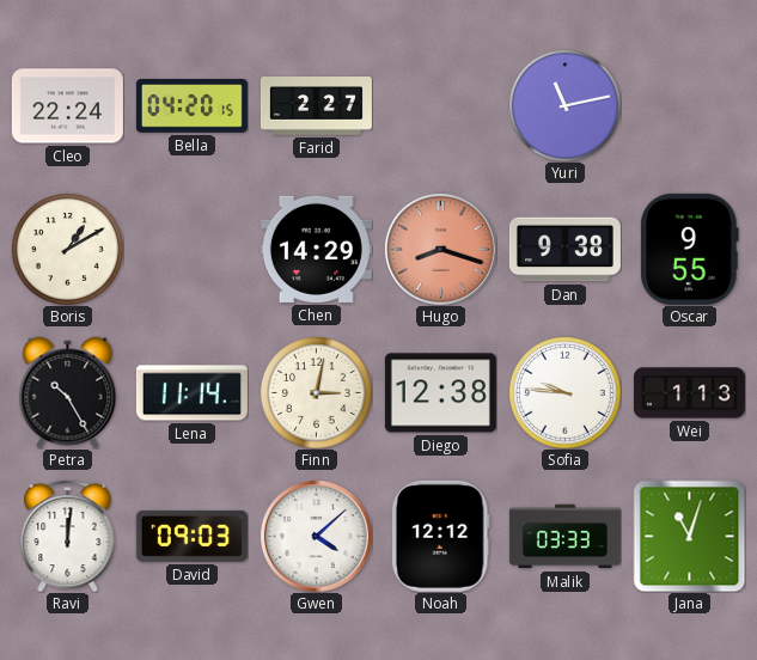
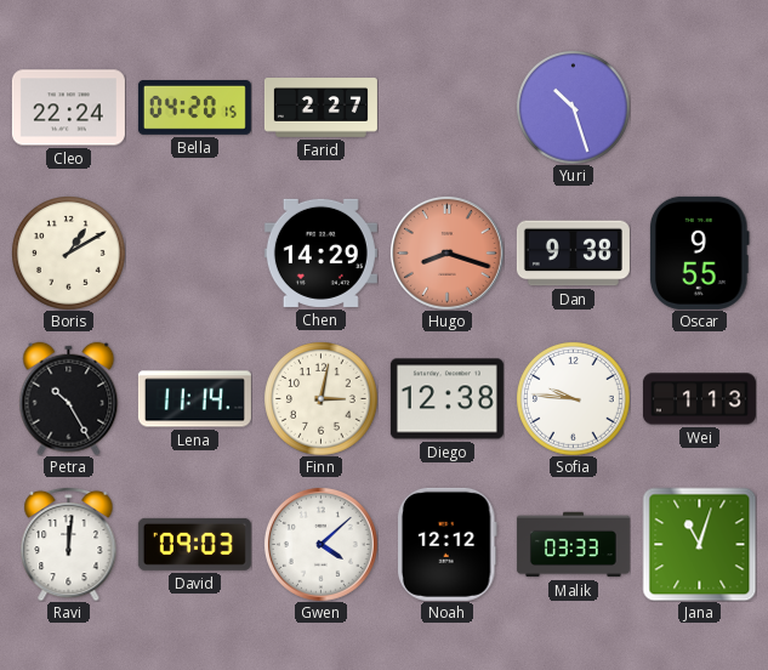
Yuri: 11:13 -> 10:27 (574, 108)
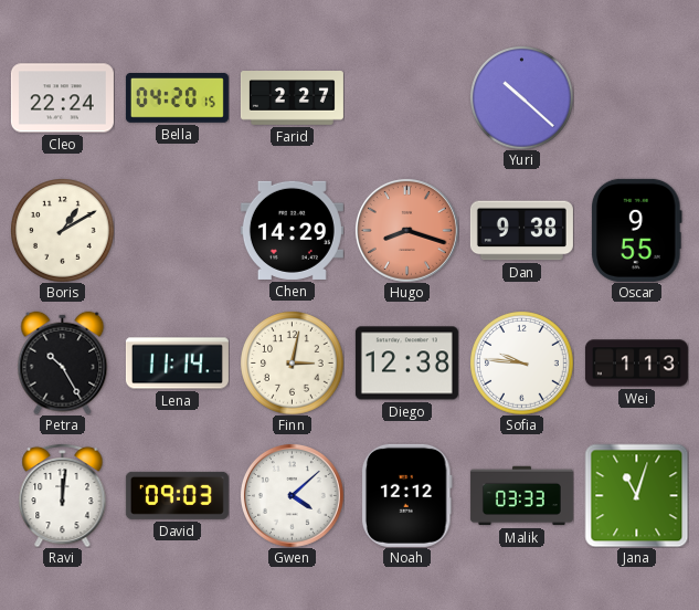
Yuri: 10:27 -> 10:22 (522, 98)
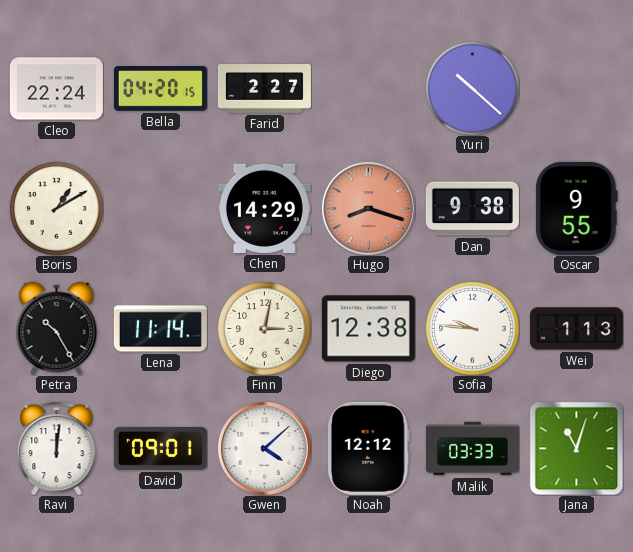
David: 09:03 -> 09:01 (160, 448)
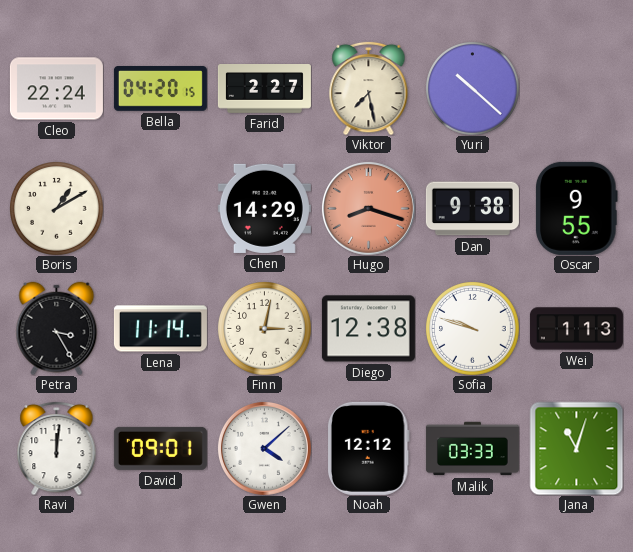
Viktor: none -> 7:28 (369, 88)
Petra: 10:25 -> 3:25 (57, 328)
Sofia: 9:46 -> 9:48 (473, 329)
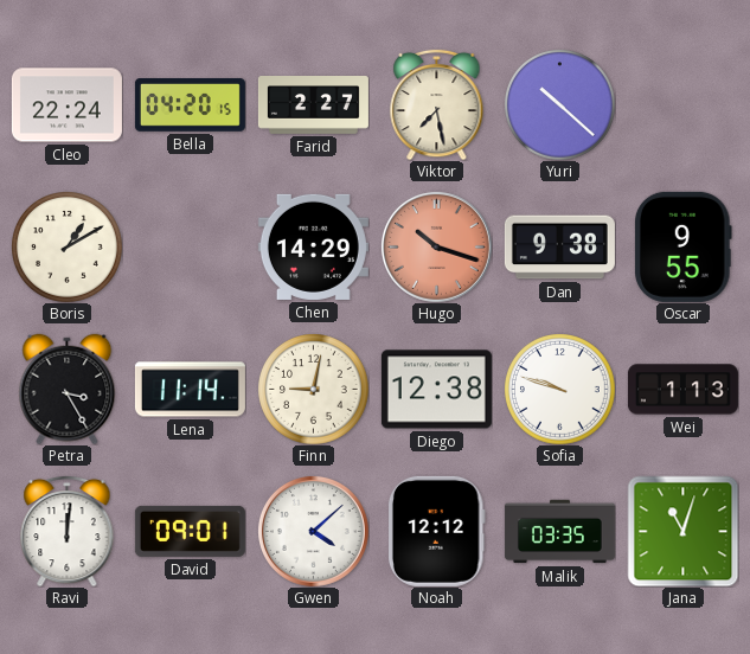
Hugo: 8:18 -> 10:18 (436, 246)
Finn: 3:02 -> 9:02 (314, 390)
Malik: 03:33 -> 03:35 (559, 532)
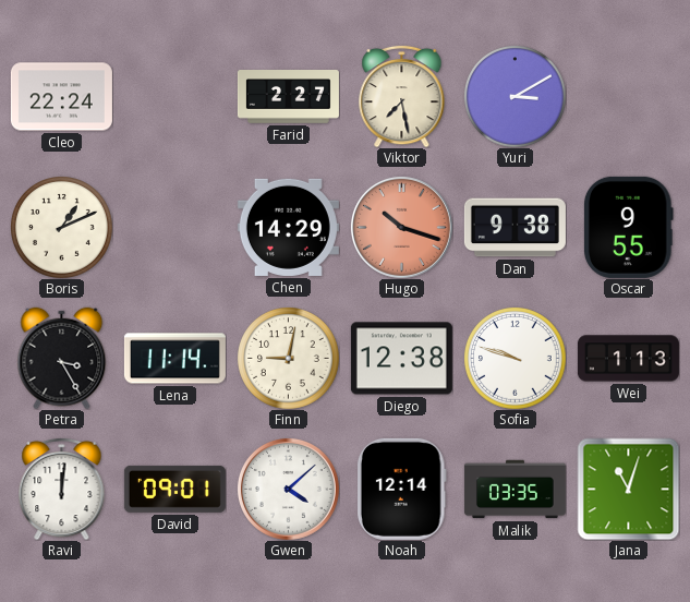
Bella: 04:20 -> none (190, 105)
Yuri: 10:22 -> 3:10 (516, 97)
Boris: 1:10 -> 1:11 (62, 228)
Noah: 12:12 -> 12:14 (401, 489)
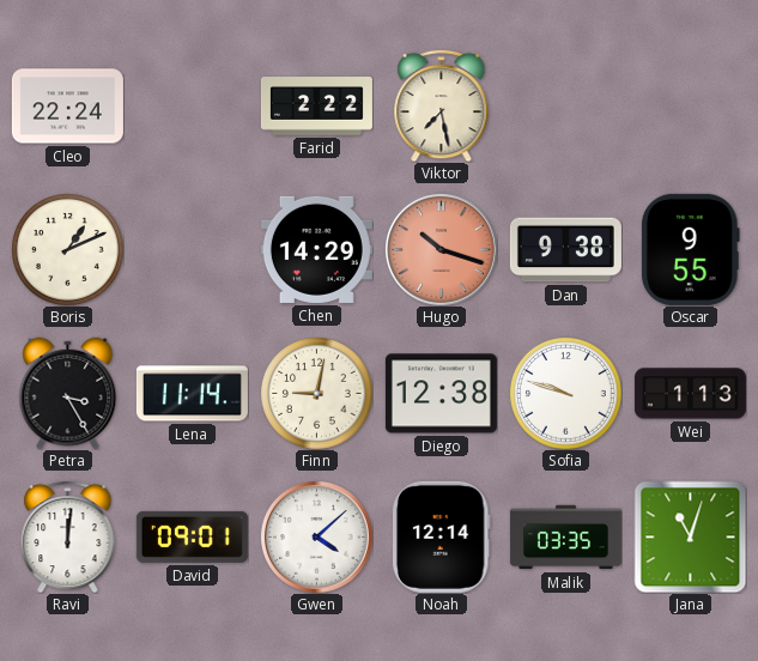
Farid: 2:27 -> 2:22 (316, 107)
Yuri: 3:10 -> none (516, 97)
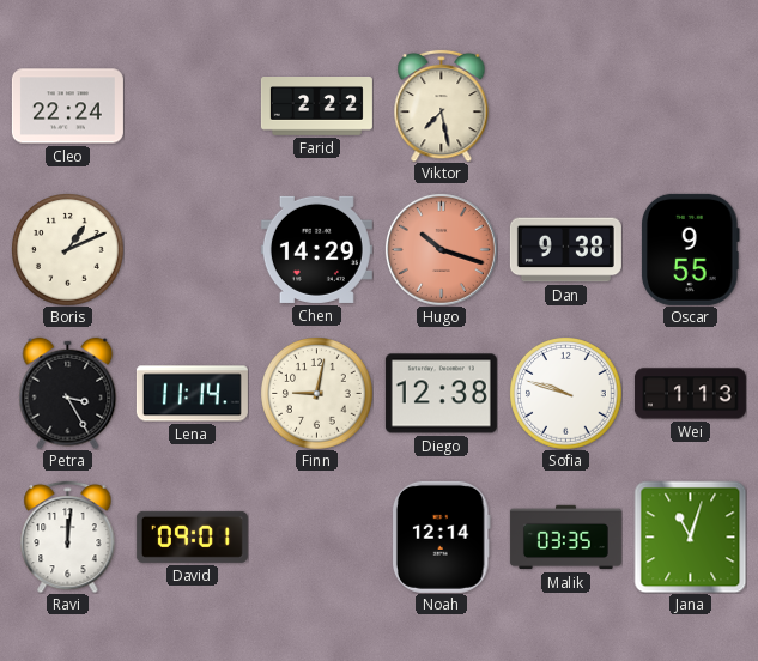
Gwen: 4:08 -> none (316, 536)
